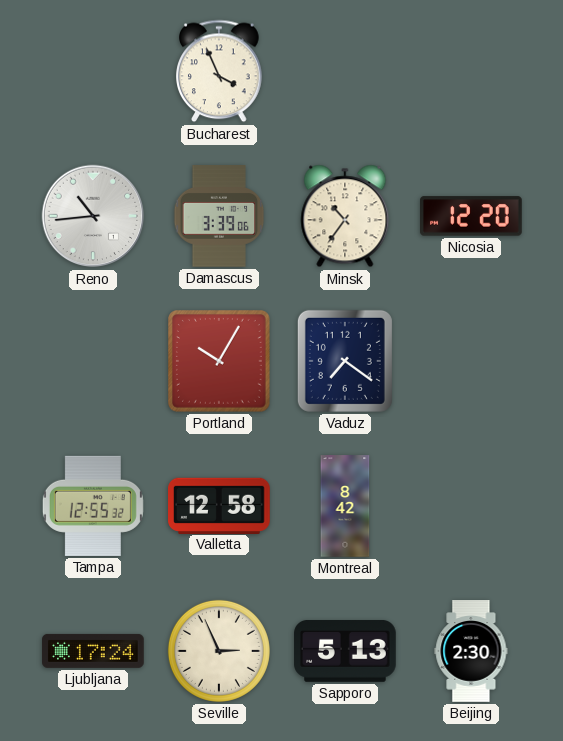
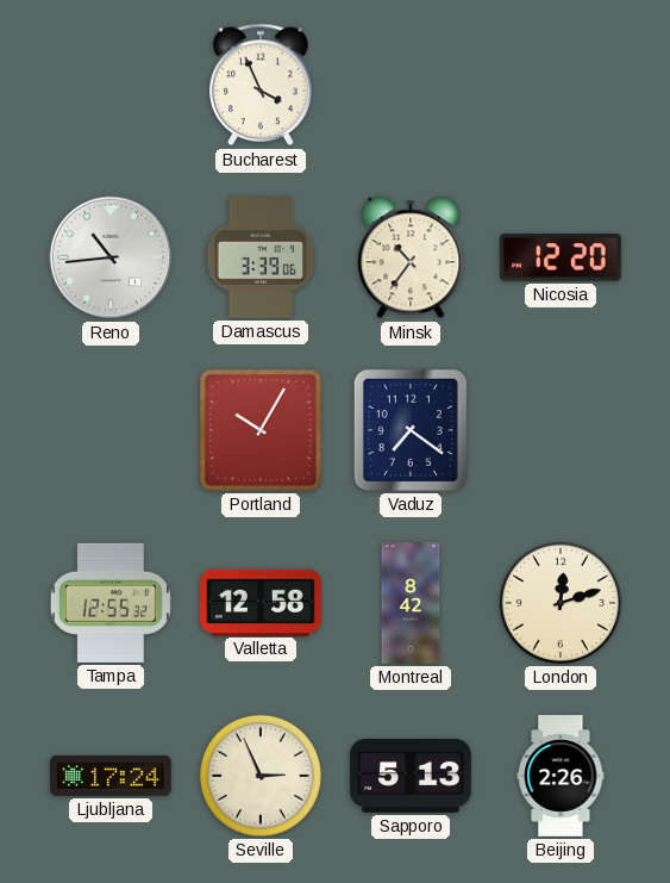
London: none -> 12:12 (561, 603)
Beijing: 2:30 -> 2:26 (561, 776)
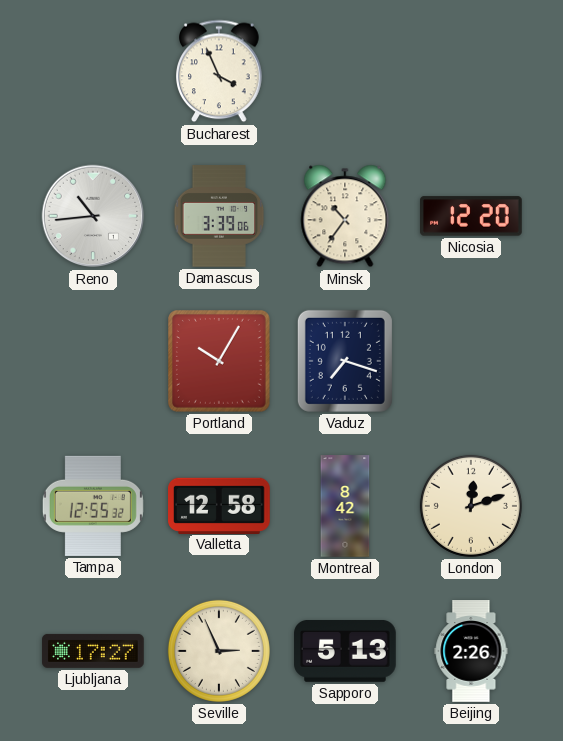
Vaduz: 7:21 -> 7:18 (345, 361)
Ljubljana: 17:24 -> 17:27 (93, 651)
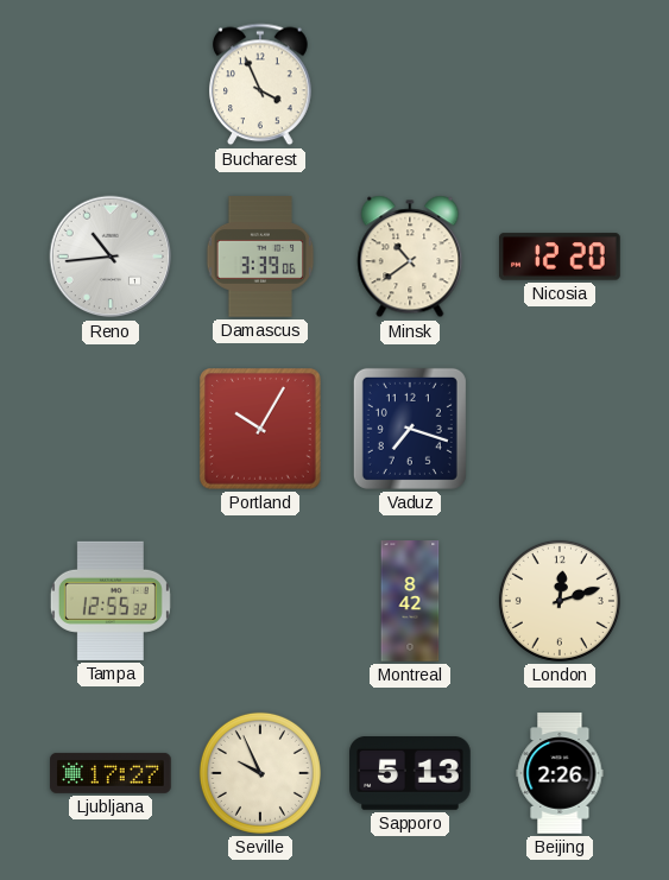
Minsk: 10:36 -> 10:39 (410, 257)
Valletta: 12:58 -> none (219, 505)
Seville: 2:56 -> 9:56 (260, 773)
